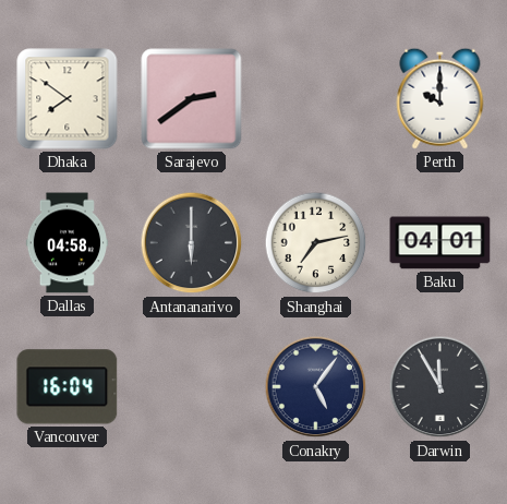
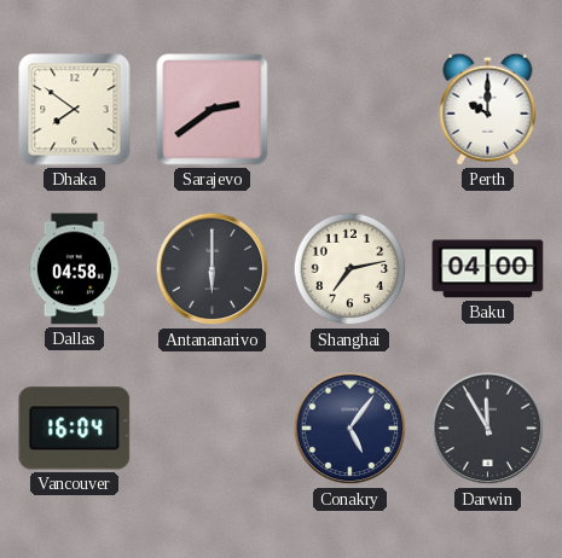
Baku: 04:01 -> 04:00 (488, 269)
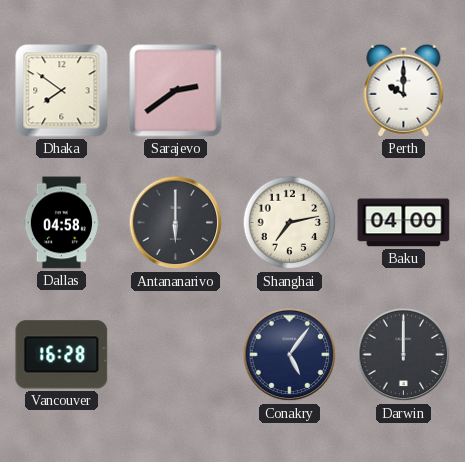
Vancouver: 16:04 -> 16:28 (62, 355)
Darwin: 11:55 -> 12:00 (404, 355)
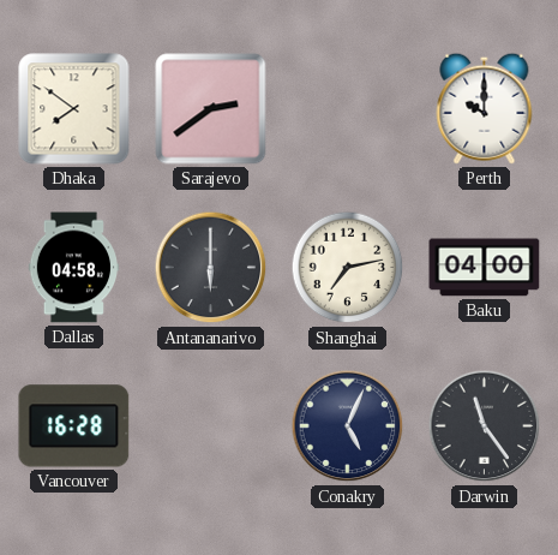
Conakry: 5:06 -> 5:04 (348, 426)
Darwin: 12:00 -> 11:24 (485, 426)
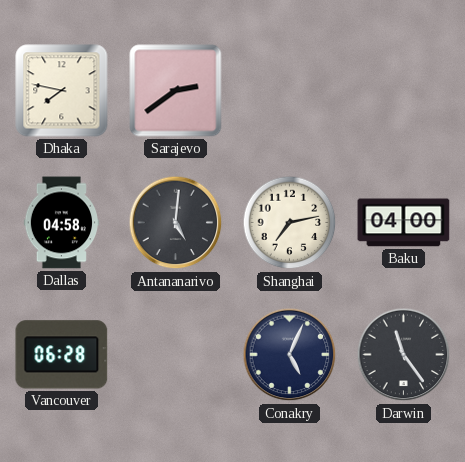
Dhaka: 7:51 -> 7:47 (62, 91)
Perth: 10:00 -> none (485, 108)
Antananarivo: 6:00 -> 5:01 (176, 223)
Vancouver: 16:28 -> 06:28 (62, 355)
